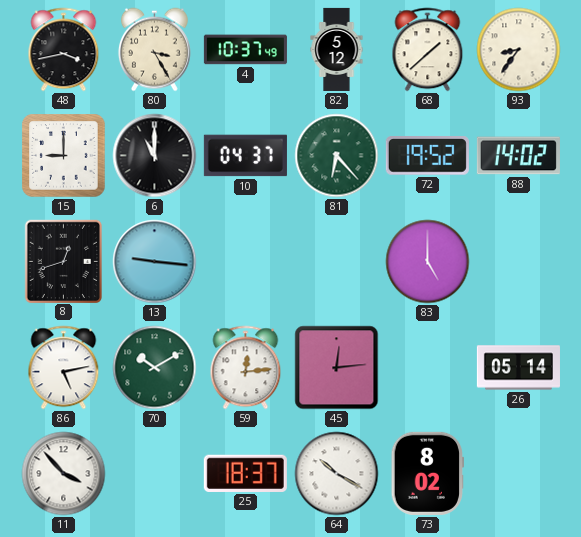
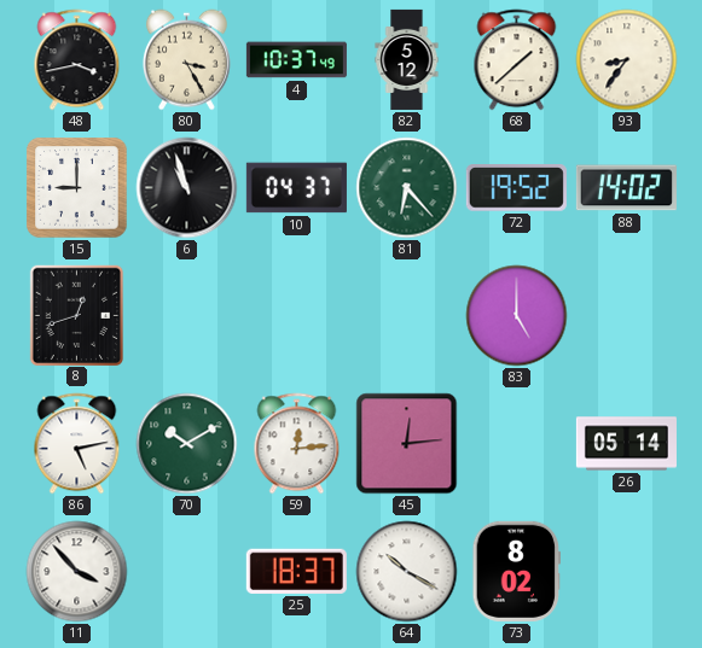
6: 11:00 -> 10:57 (187, 188)
13: 9:16 -> none (155, 262)
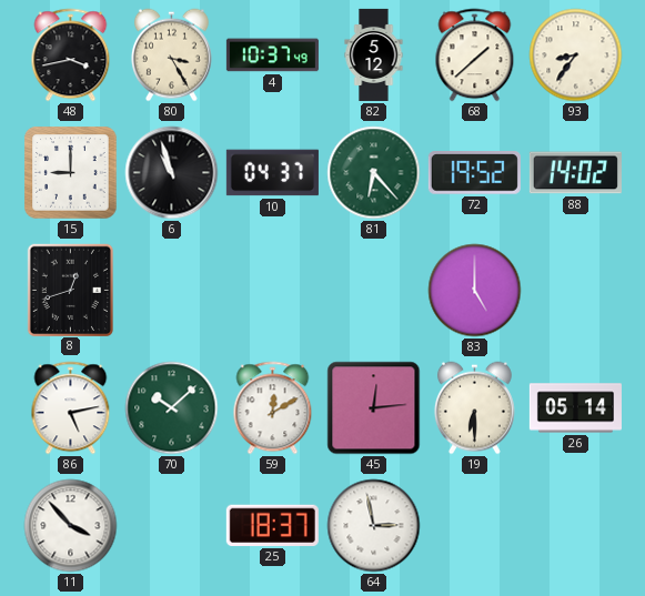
70: 10:10 -> 10:08 (172, 408)
59: 12:14 -> 12:10 (273, 408)
19: none -> 6:30 (474, 408)
64: 10:20 -> 2:58 (374, 526)
73: 8:02 -> none (517, 571)
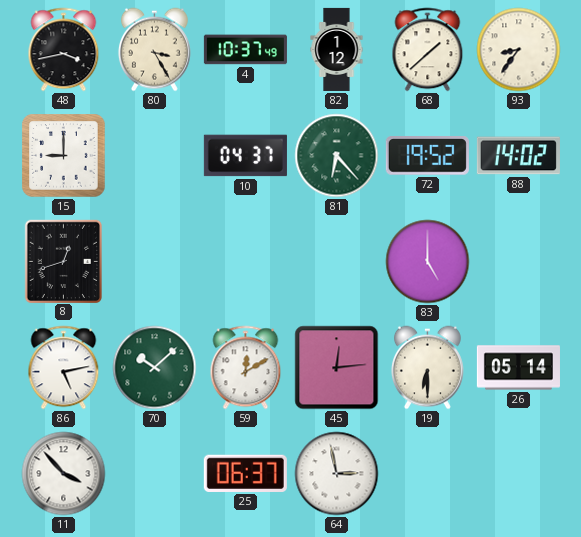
82: 5:12 -> 1:12 (337, 49)
6: 10:57 -> none (172, 173)
25: 18:37 -> 06:37 (245, 473)
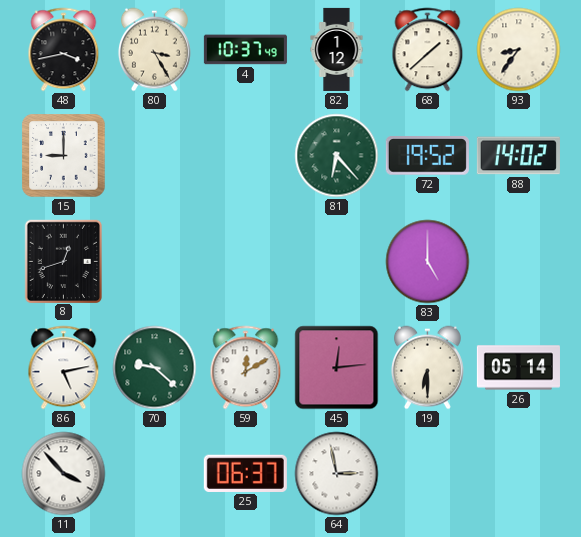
10: 04:37 -> none (245, 156)
70: 10:08 -> 9:22 (155, 368)
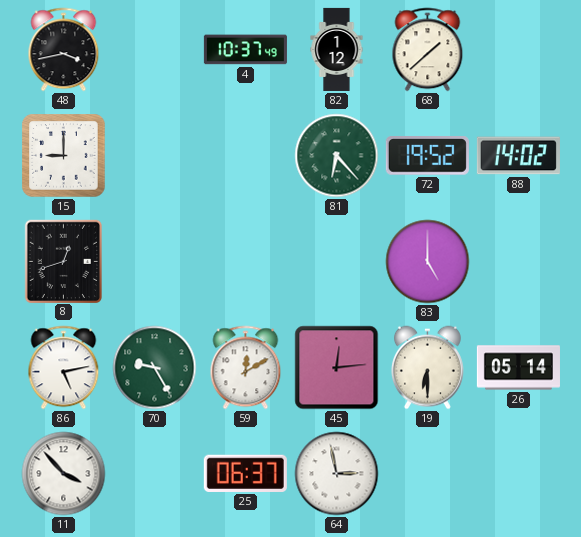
80: 3:25 -> none (154, 50)
93: 8:36 -> none (519, 50)
70: 9:22 -> 9:25 (155, 368)
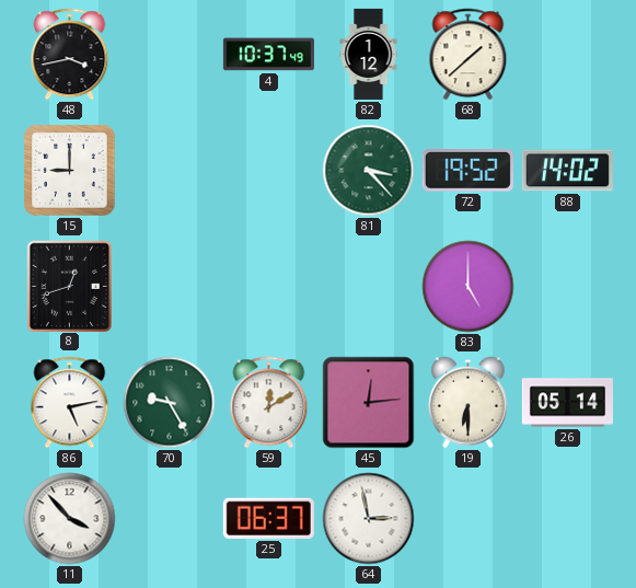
81: 6:23 -> 3:23 (369, 171)
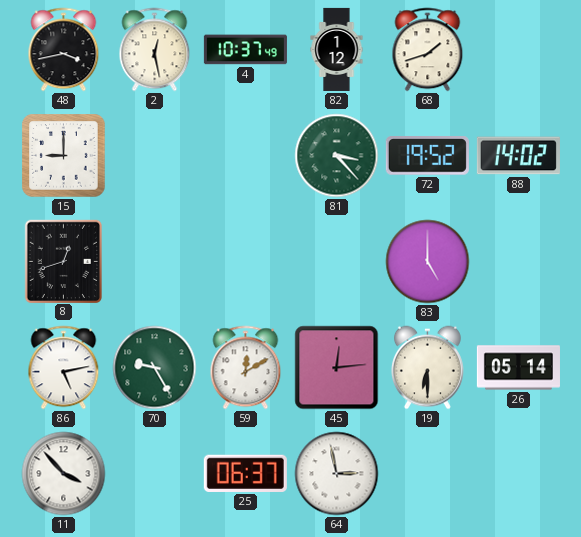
2: none -> 12:28 (155, 50)
68: 1:38 -> 1:42 (428, 50)
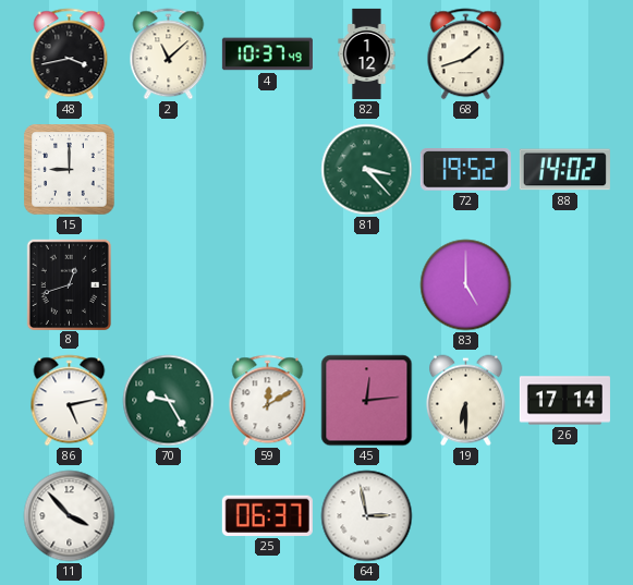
2: 12:28 -> 11:08 (169, 54)
26: 05:14 -> 17:14 (564, 401)
